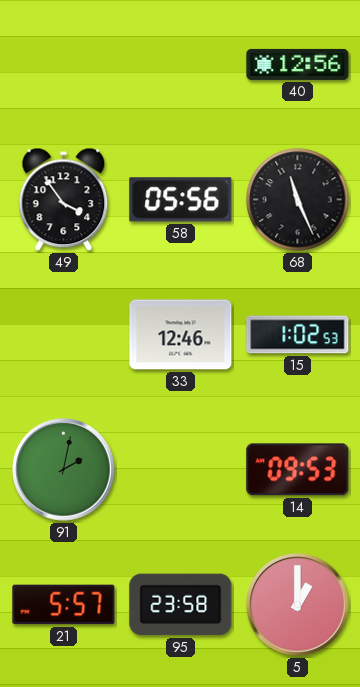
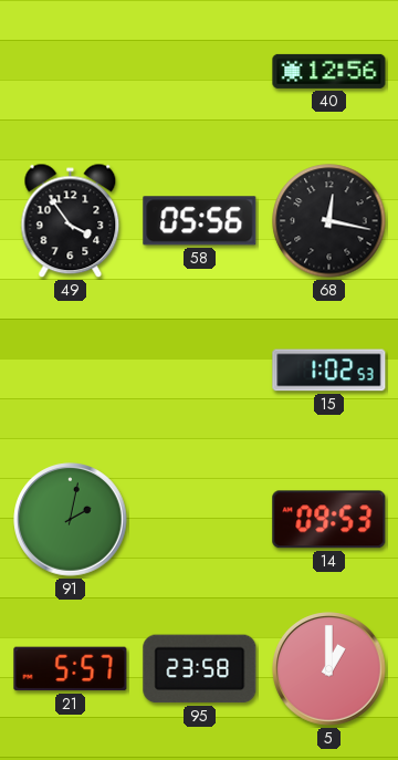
68: 11:26 -> 12:17 (329, 221)
33: 12:46 -> none (181, 335)
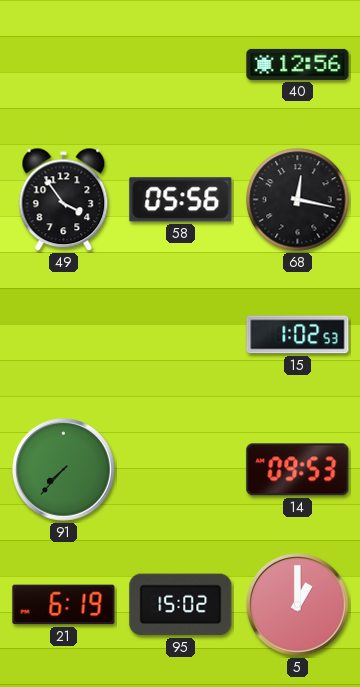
91: 2:02 -> 7:37 (64, 470)
21: 5:57 -> 6:19 (64, 605)
95: 23:58 -> 15:02 (181, 605)
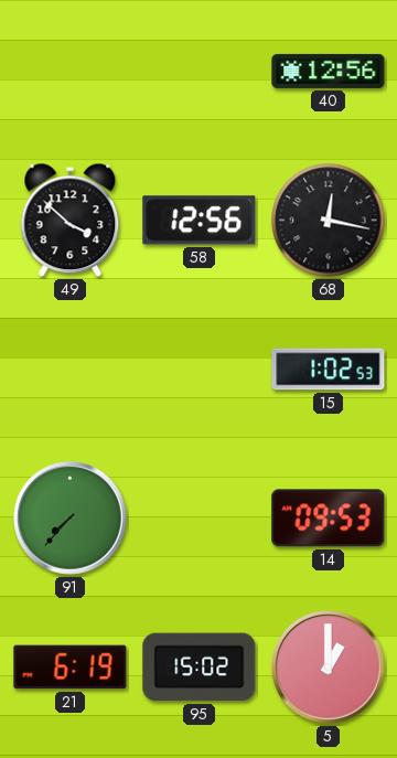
49: 3:54 -> 3:52 (71, 221)
58: 05:56 -> 12:56 (200, 221)
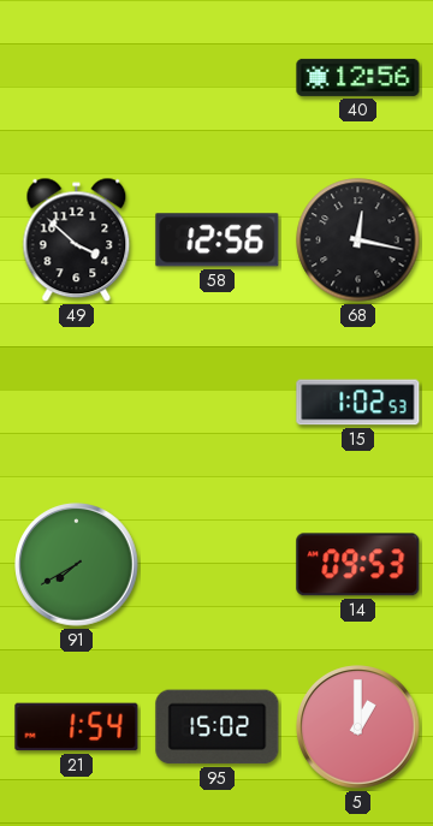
91: 7:37 -> 7:40 (77, 565)
21: 6:19 -> 1:54 (77, 727)
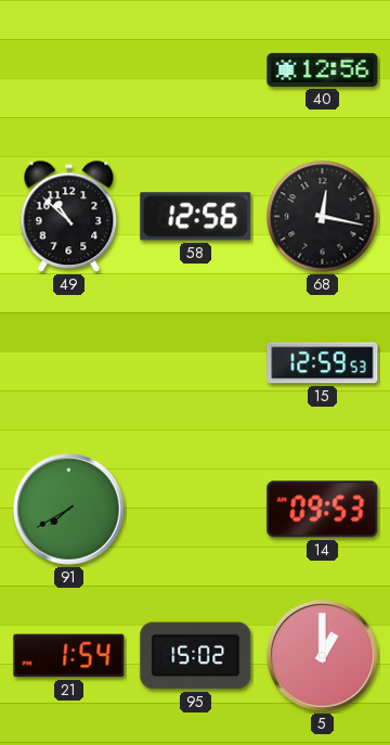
49: 3:52 -> 10:52 (69, 217)
15: 1:02 -> 12:59 (323, 363)
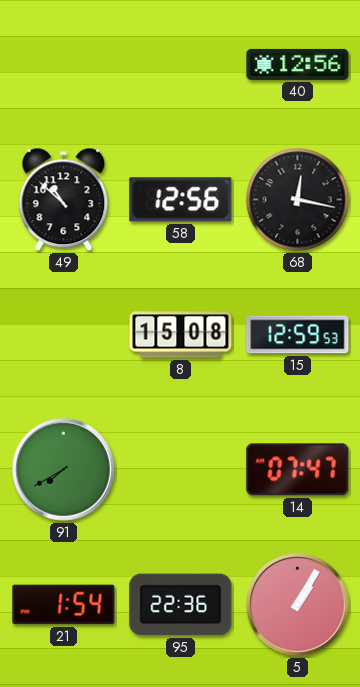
8: none -> 15:08 (181, 335)
14: 09:53 -> 07:47 (298, 470)
95: 15:02 -> 22:36 (181, 605)
5: 1:00 -> 1:05 (298, 605)
